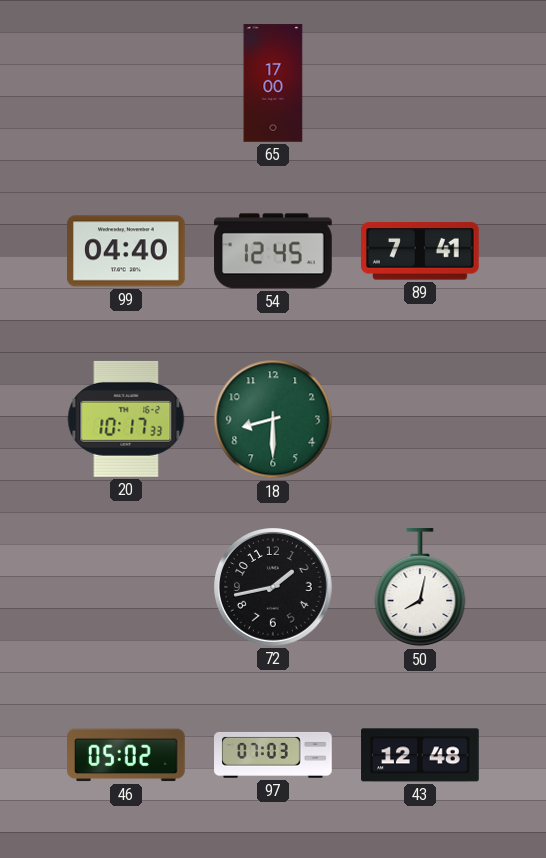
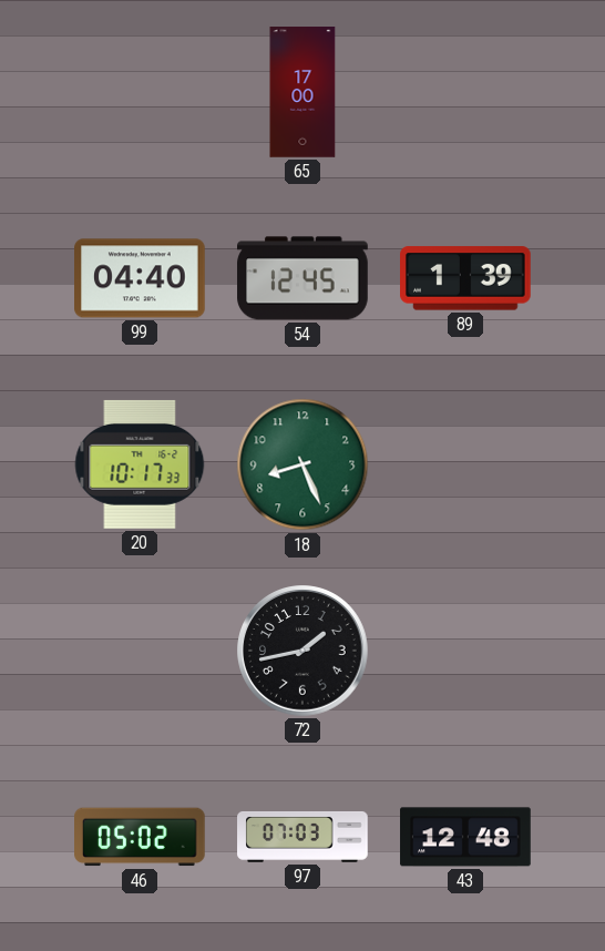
89: 7:41 -> 1:39 (466, 278)
18: 8:30 -> 8:26 (302, 464)
50: 8:02 -> none (420, 588)
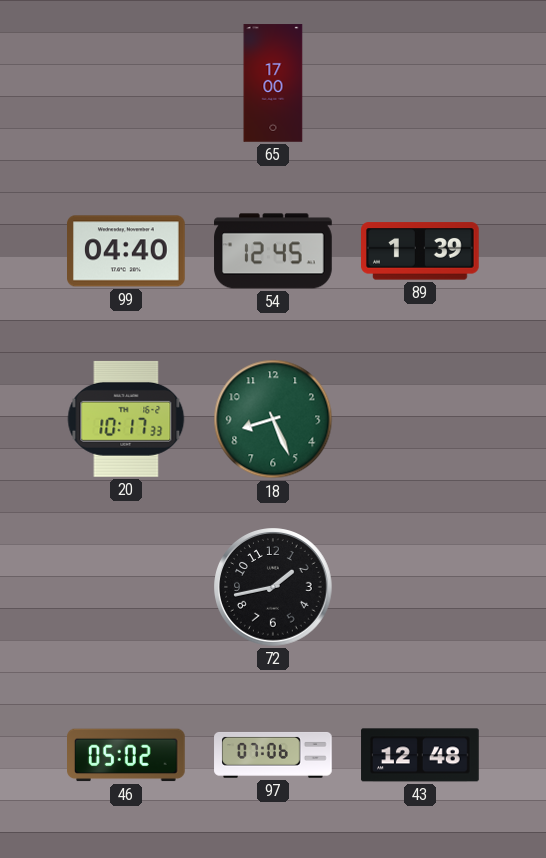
97: 07:03 -> 07:06 (273, 755)
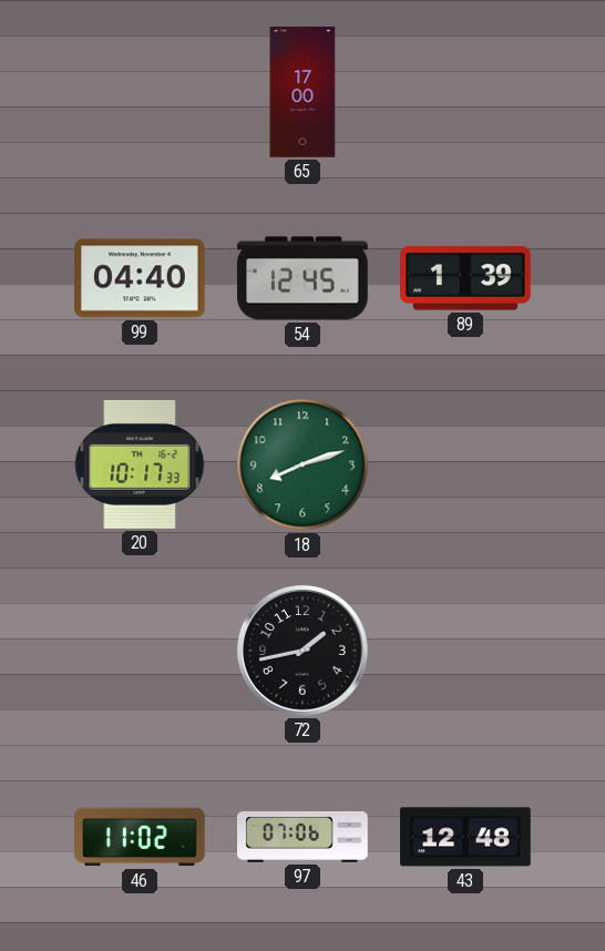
18: 8:26 -> 8:12 (302, 464)
46: 05:02 -> 11:02 (141, 837)
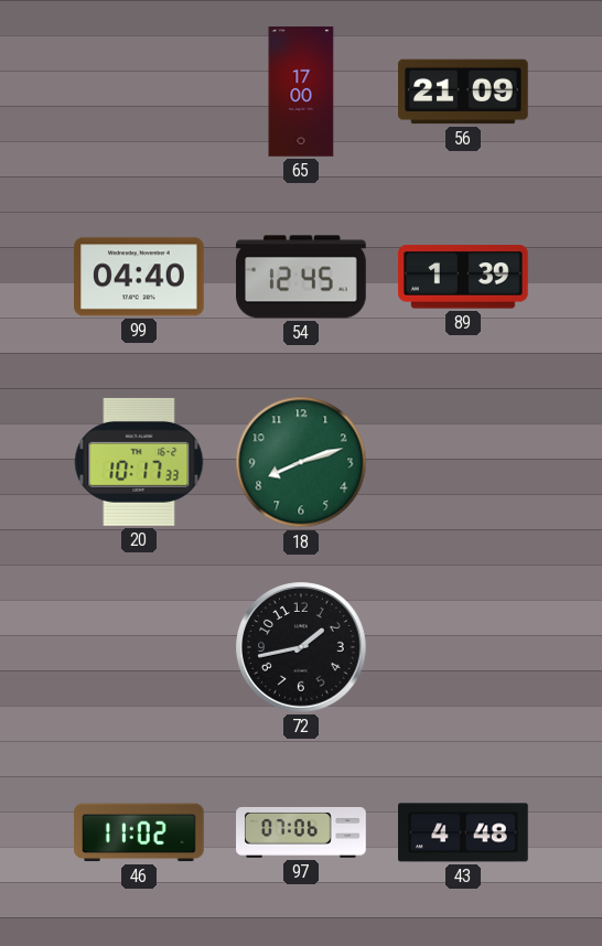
56: none -> 21:09 (463, 92)
43: 12:48 -> 4:48 (463, 832)
